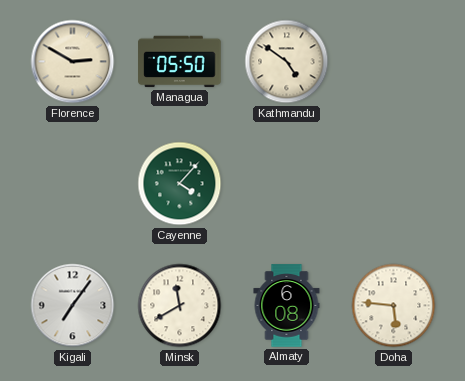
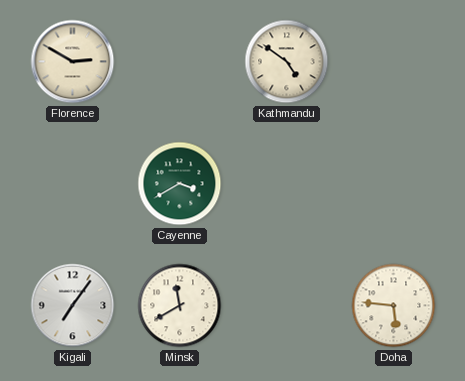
Managua: 05:50 -> none (180, 62)
Cayenne: 4:07 -> 3:40 (180, 184)
Almaty: 6:08 -> none (287, 306)
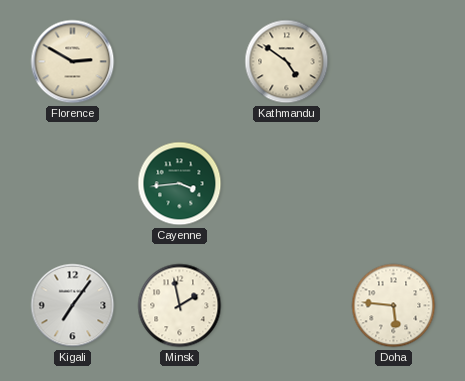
Cayenne: 3:40 -> 3:44 (180, 184)
Minsk: 11:40 -> 1:58 (180, 306)
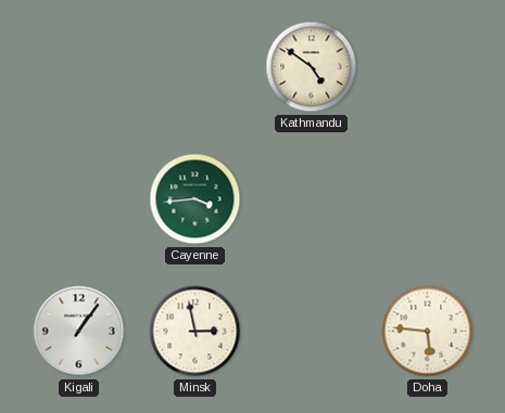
Florence: 2:50 -> none (73, 62)
Kigali: 7:06 -> 1:06 (79, 332)
Minsk: 1:58 -> 2:58 (195, 332)
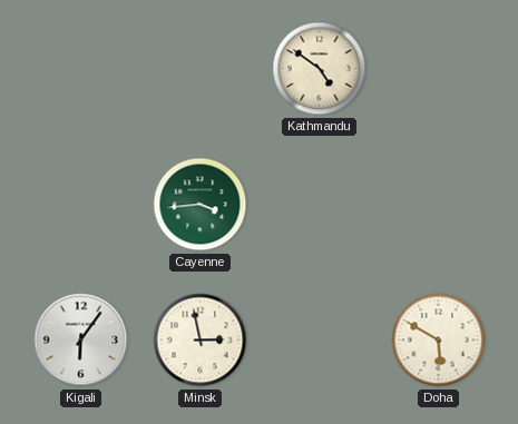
Kigali: 1:06 -> 6:06 (81, 341)
Doha: 5:46 -> 5:50 (439, 341)
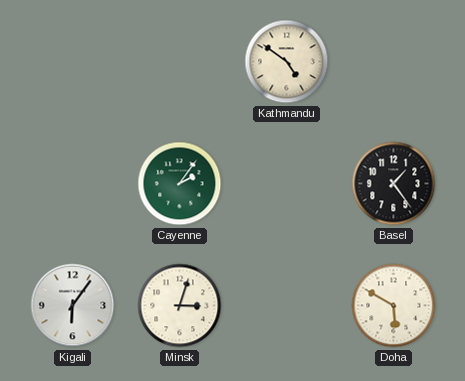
Cayenne: 3:44 -> 2:06 (180, 184)
Basel: none -> 1:24 (394, 184)
Minsk: 2:58 -> 3:03 (180, 306)
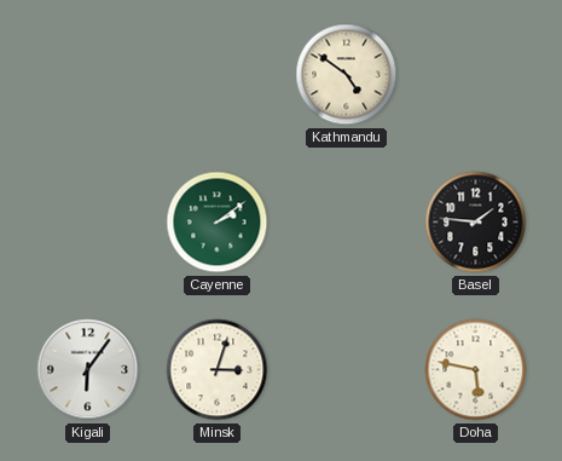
Cayenne: 2:06 -> 2:09 (218, 223)
Basel: 1:24 -> 1:46 (476, 223)
Doha: 5:50 -> 5:47 (476, 370)
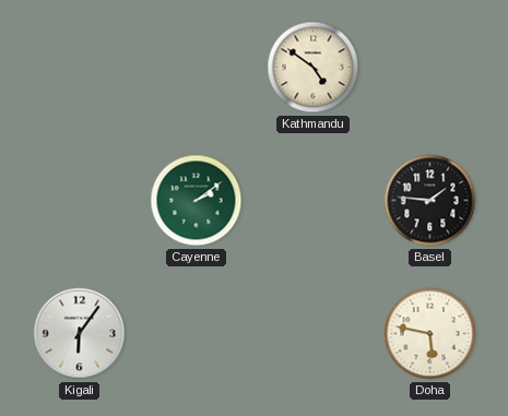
Minsk: 3:03 -> none (218, 370)
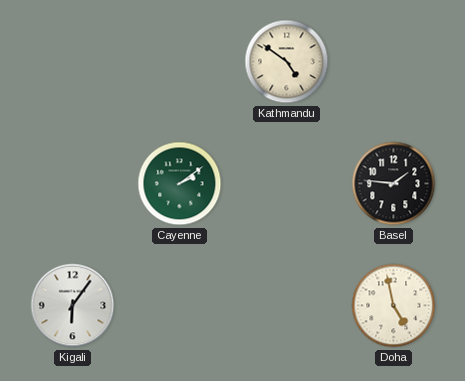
Doha: 5:47 -> 4:58 (394, 306)
